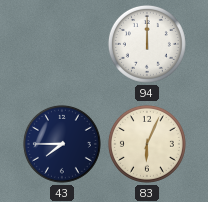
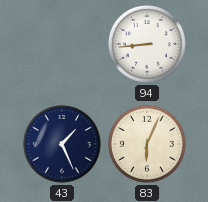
94: 12:00 -> 8:44 (147, 44)
43: 7:45 -> 1:26 (62, 144)
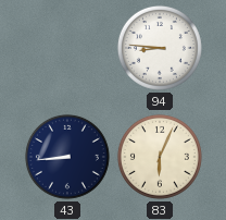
94: 8:44 -> 8:46 (160, 48)
43: 1:26 -> 8:44 (67, 157)
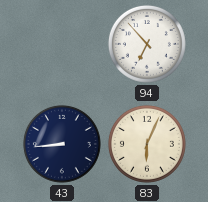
94: 8:46 -> 6:53 (147, 44)
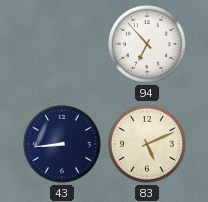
83: 6:04 -> 5:11 (147, 144)
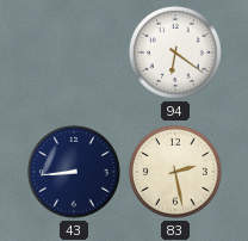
94: 6:53 -> 6:21 (175, 52)
83: 5:11 -> 2:28 (175, 172)
